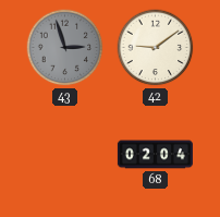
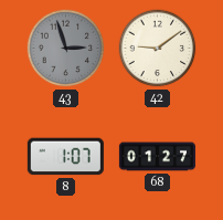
8: none -> 1:07 (65, 157)
68: 02:04 -> 01:27 (157, 157)
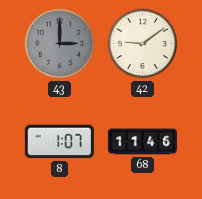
43: 2:57 -> 3:00 (60, 44)
68: 01:27 -> 11:46 (142, 142)
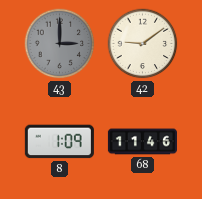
8: 1:07 -> 1:09 (59, 142)
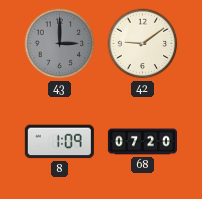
68: 11:46 -> 07:20 (142, 142)
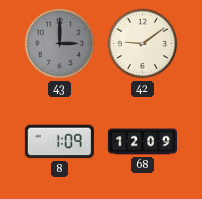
68: 07:20 -> 12:09 (142, 142)
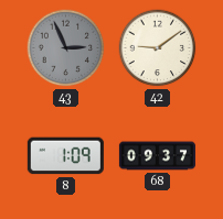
43: 3:00 -> 2:56 (66, 48)
68: 12:09 -> 09:37 (157, 156)
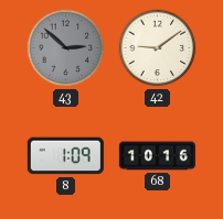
43: 2:56 -> 2:52 (66, 48)
68: 09:37 -> 10:16 (157, 156)
